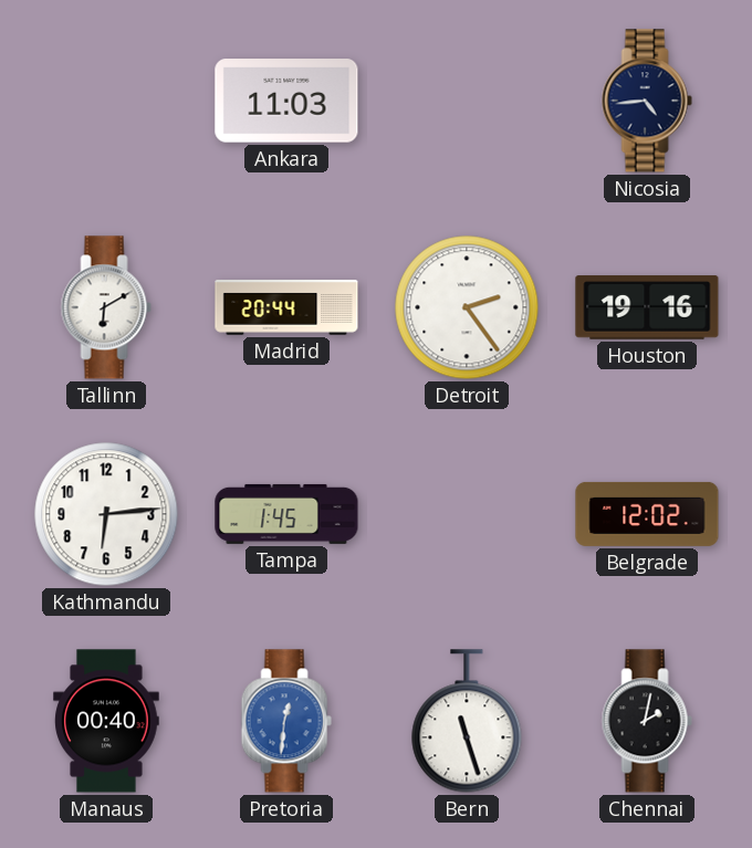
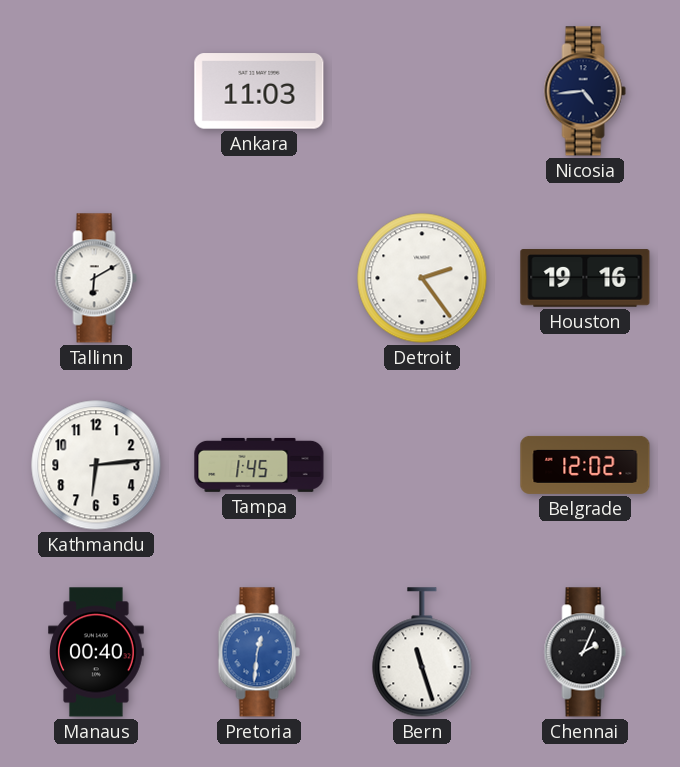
Madrid: 20:44 -> none (286, 307)
Chennai: 2:02 -> 2:04 (585, 652)
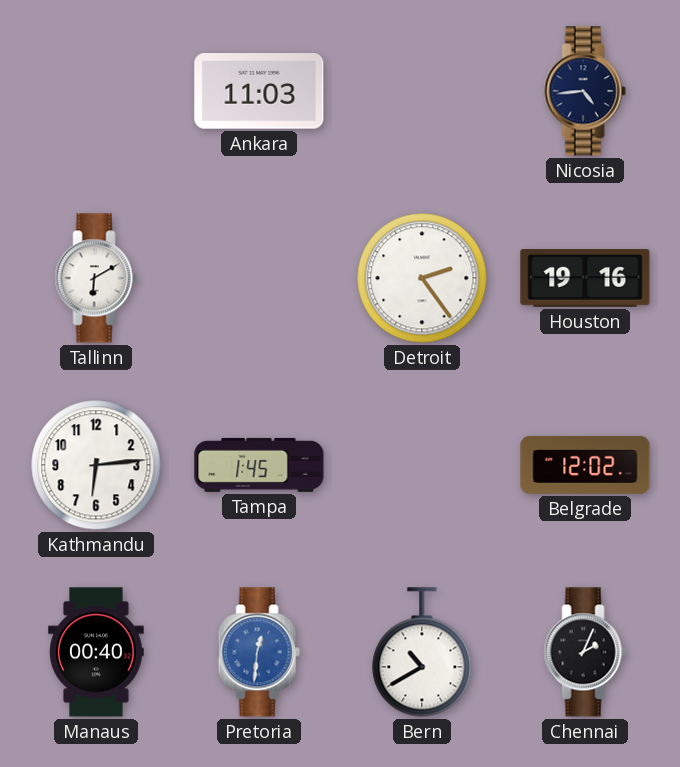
Bern: 11:27 -> 10:40 (422, 652)
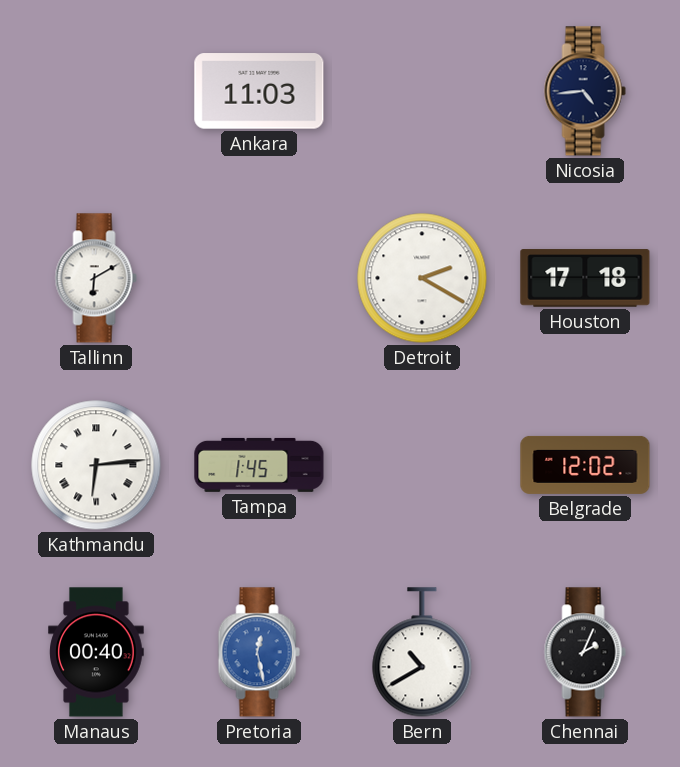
Detroit: 2:24 -> 2:20 (422, 278)
Houston: 19:16 -> 17:18 (585, 278)
Kathmandu numerals: Arabic -> Roman (96, 465)
Pretoria: 12:31 -> 12:28 (259, 652)
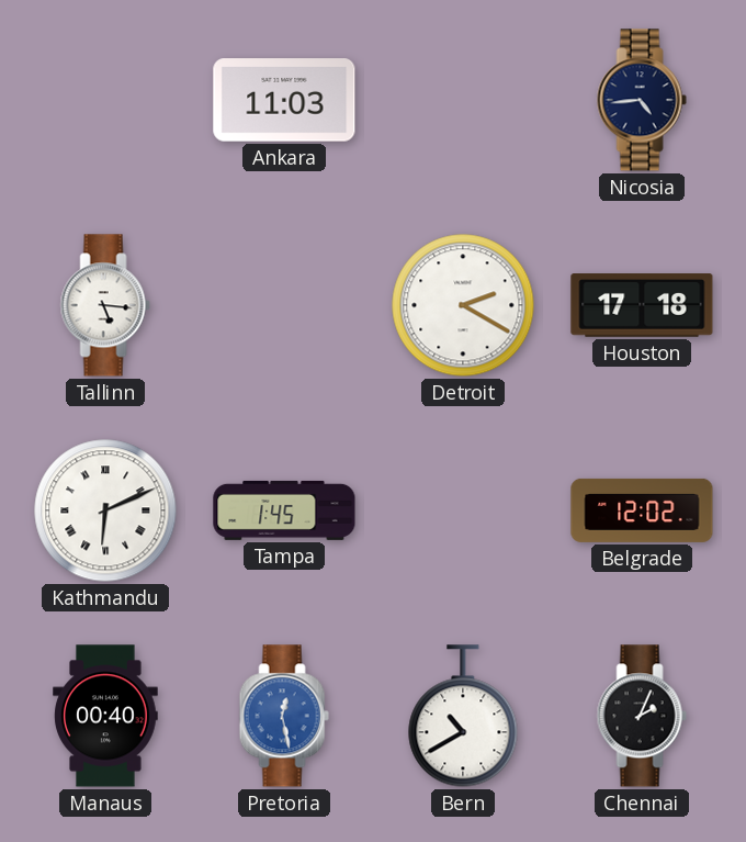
Tallinn: 6:10 -> 5:16 (105, 305)
Kathmandu: 6:14 -> 6:11 (105, 510)
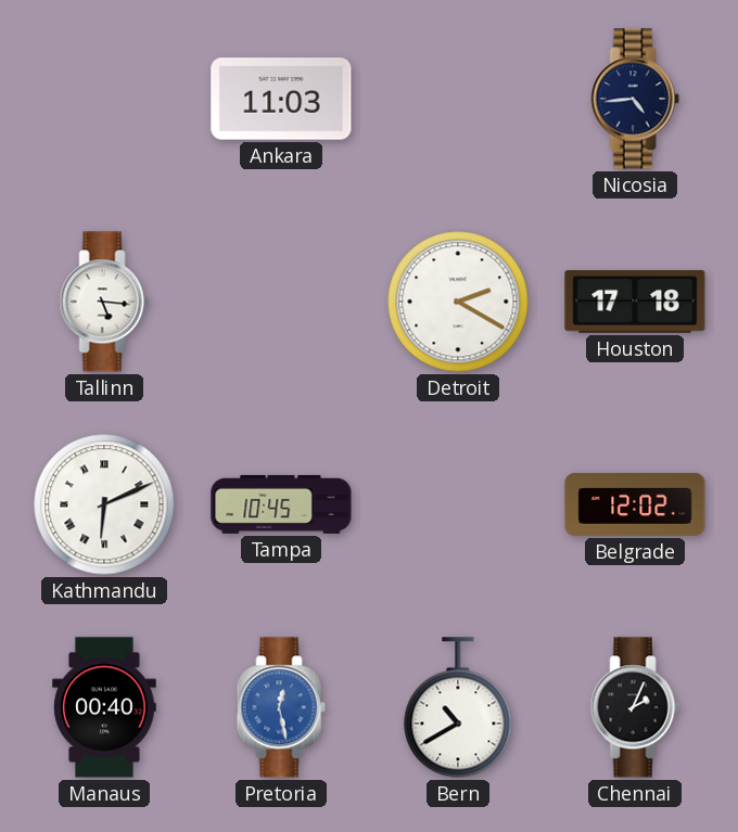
Tampa: 1:45 -> 10:45 (281, 504)
